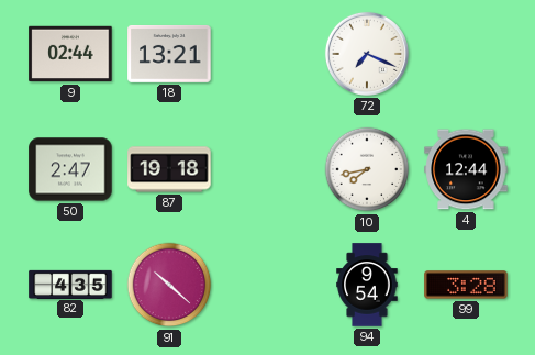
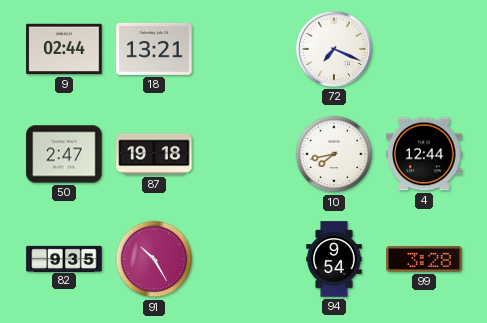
82: 4:35 -> 9:35 (64, 258)
91: 10:22 -> 10:25 (154, 259)
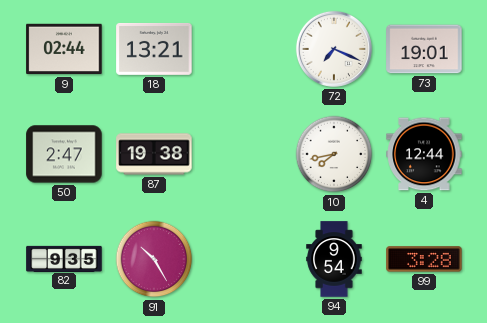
73: none -> 19:01 (424, 49)
87: 19:18 -> 19:38 (154, 154)
